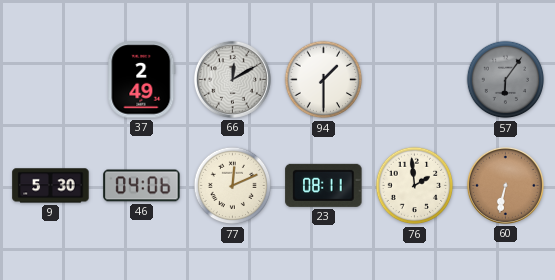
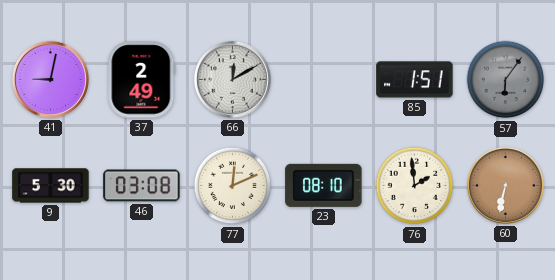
41: none -> 9:02 (50, 79)
94: 1:30 -> none (324, 80)
85: none -> 1:51 (415, 80)
46: 04:06 -> 03:08 (142, 186)
23: 08:11 -> 08:10 (324, 185)
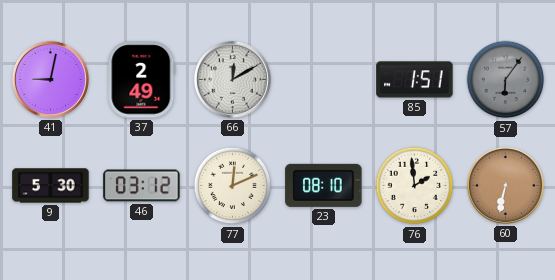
46: 03:08 -> 03:12 (142, 186)
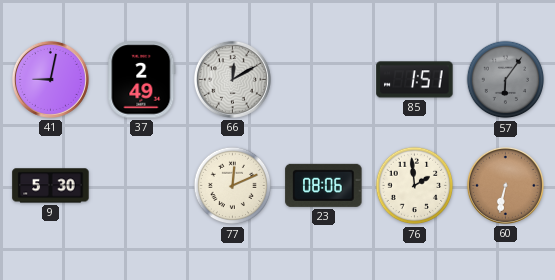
46: 03:12 -> none (142, 186)
23: 08:10 -> 08:06 (324, 185)
